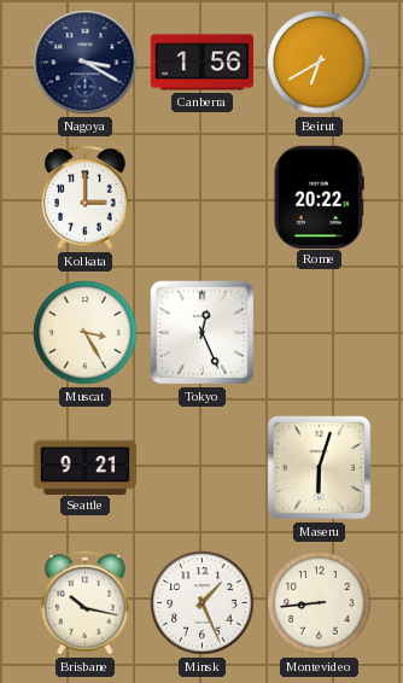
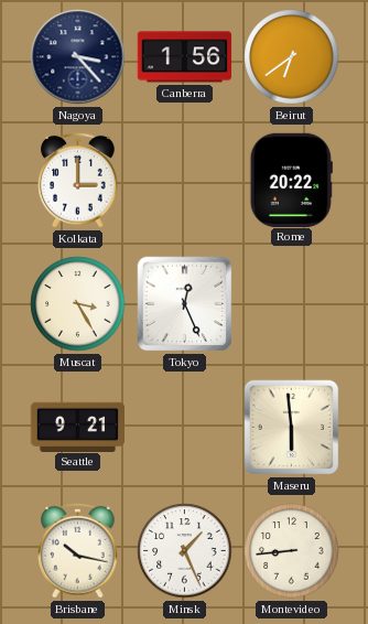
Nagoya: 3:20 -> 3:23 (78, 57)
Beirut: 6:40 -> 6:39 (292, 57)
Maseru: 6:03 -> 5:59 (292, 428)
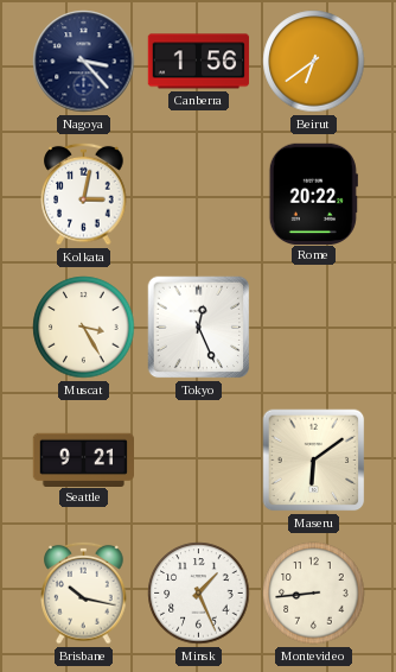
Kolkata: 3:00 -> 3:02 (84, 194)
Maseru: 5:59 -> 6:09 (314, 461)
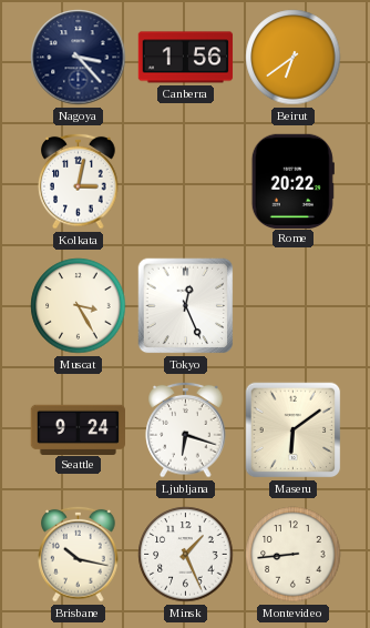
Seattle: 9:21 -> 9:24 (79, 429)
Ljubljana: none -> 6:18 (186, 429)
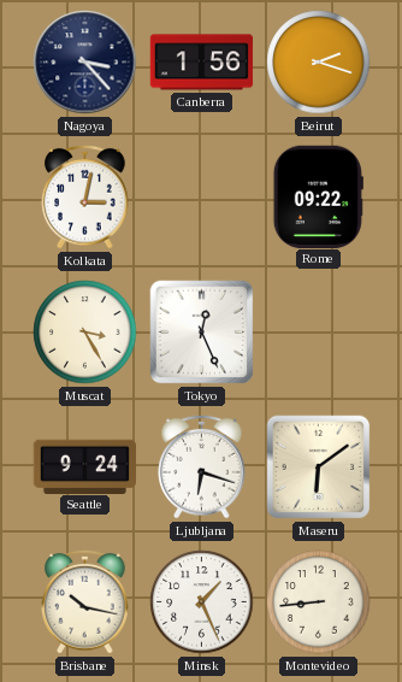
Beirut: 6:39 -> 2:18 (319, 63)
Rome: 20:22 -> 09:22 (318, 196)
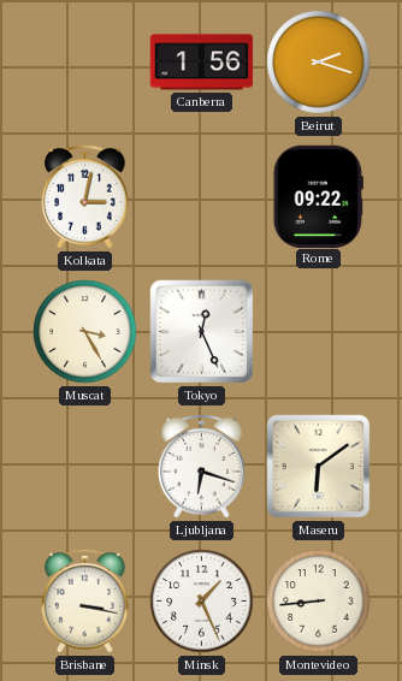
Nagoya: 3:23 -> none (85, 63)
Seattle: 9:24 -> none (85, 466)
Brisbane: 10:17 -> 3:17 (85, 600)
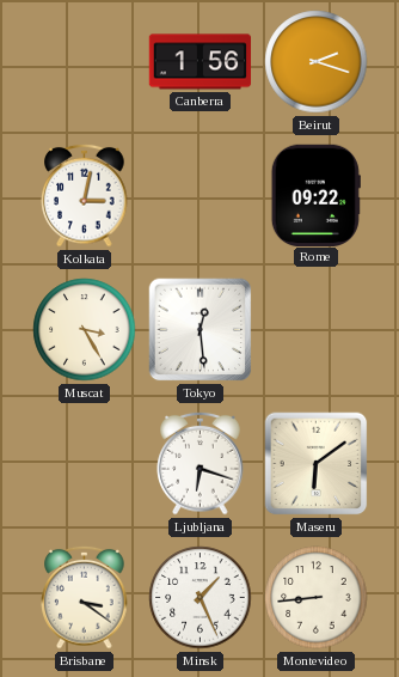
Tokyo: 12:26 -> 12:29 (201, 330)
Brisbane: 3:17 -> 3:21 (85, 597)
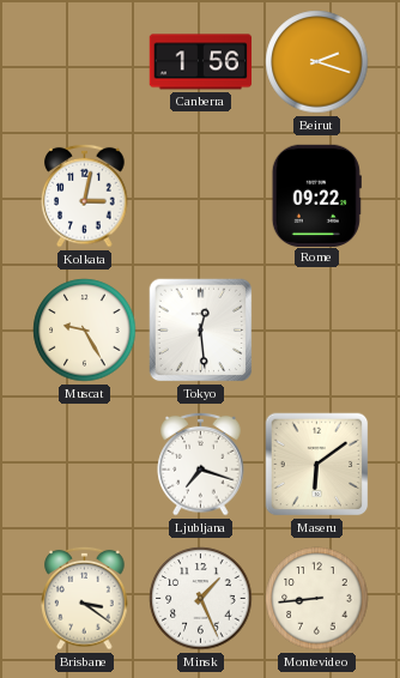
Muscat: 3:25 -> 9:25 (85, 331)
Ljubljana: 6:18 -> 7:18 (201, 464)
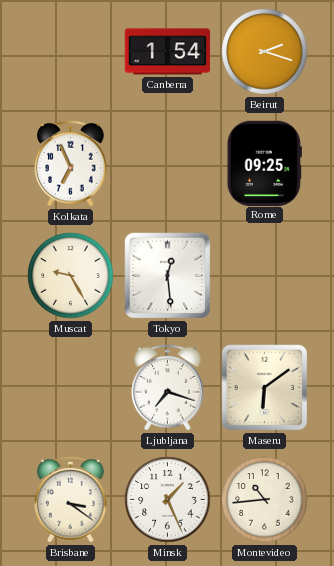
Canberra: 1:56 -> 1:54 (168, 52)
Kolkata: 3:02 -> 6:56 (71, 163)
Rome: 09:22 -> 09:25 (264, 163)
Montevideo: 8:44 -> 10:44 (265, 500)
